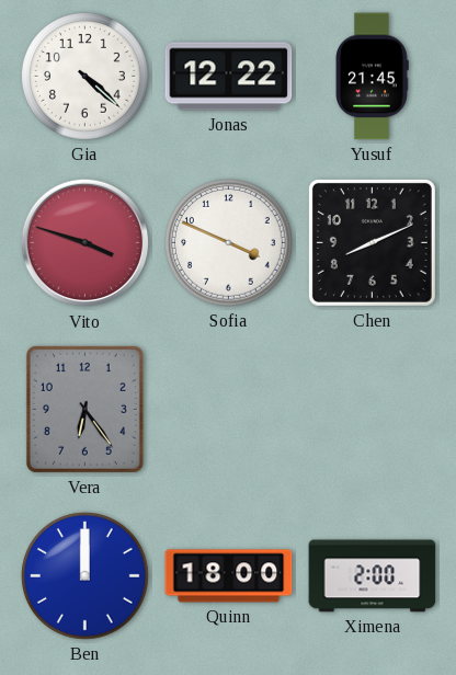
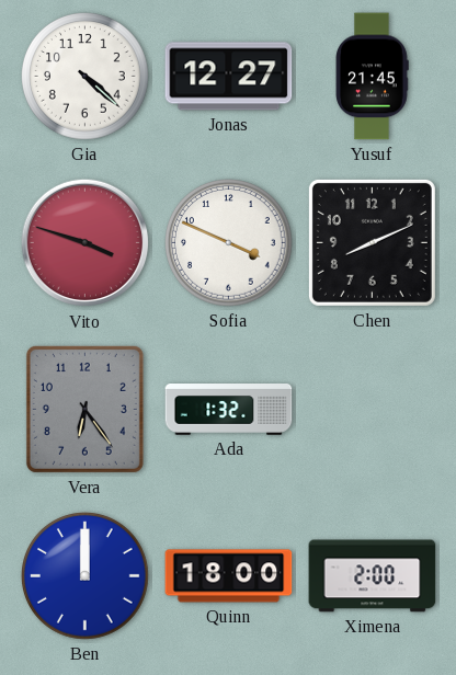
Jonas: 12:22 -> 12:27 (229, 77)
Ada: none -> 1:32 (229, 410)
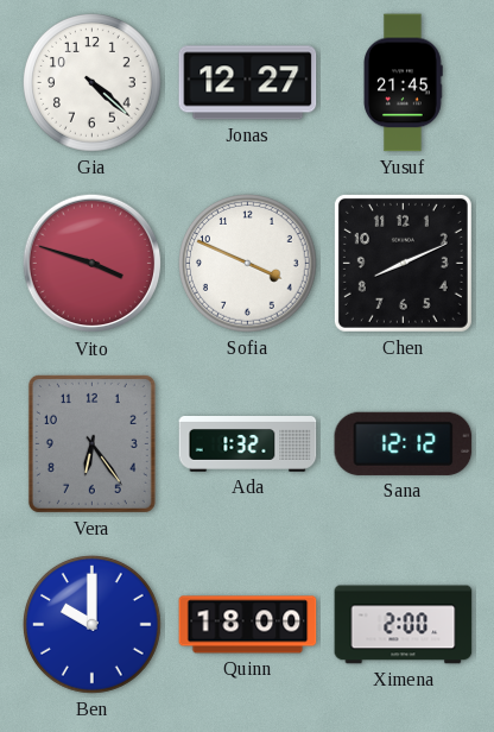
Sana: none -> 12:12 (404, 443)
Ben: 12:00 -> 10:00 (93, 625)
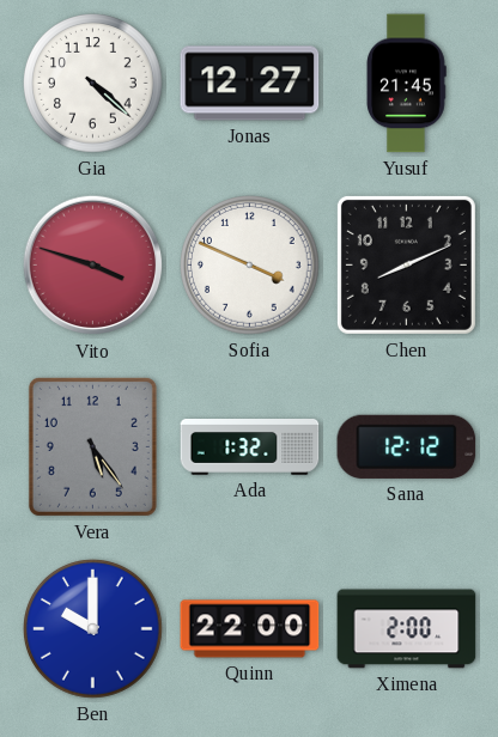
Vera: 6:24 -> 5:24 (92, 446)
Quinn: 18:00 -> 22:00 (250, 629)
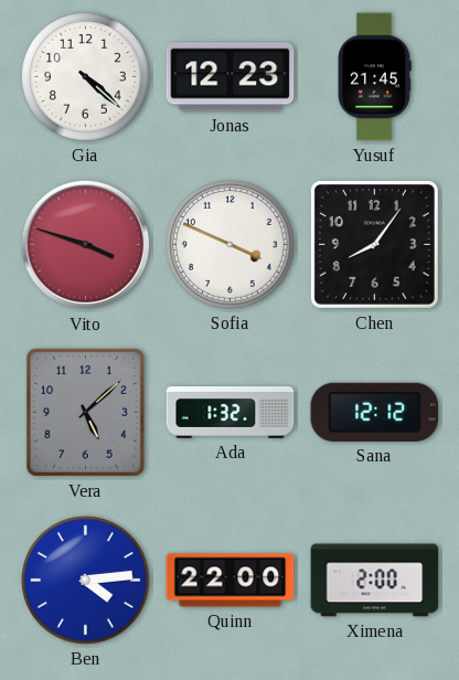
Jonas: 12:27 -> 12:23 (231, 77)
Chen: 8:11 -> 8:06 (374, 244)
Vera: 5:24 -> 5:08 (85, 412)
Ben: 10:00 -> 4:14 (86, 581)
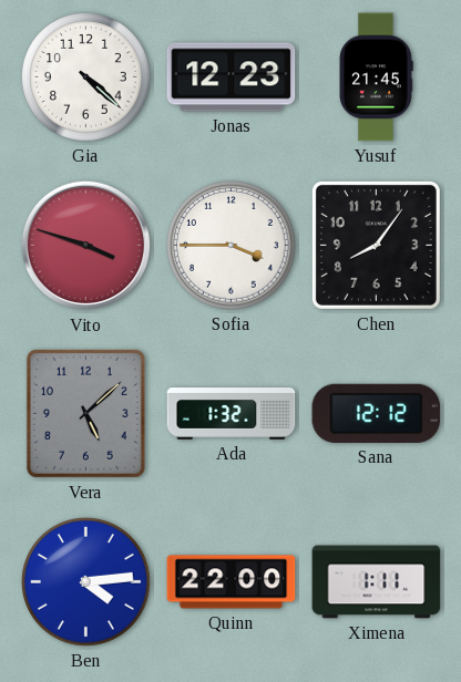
Sofia: 3:49 -> 3:45 (232, 246)
Ximena: 2:00 -> 1:11 (377, 582)
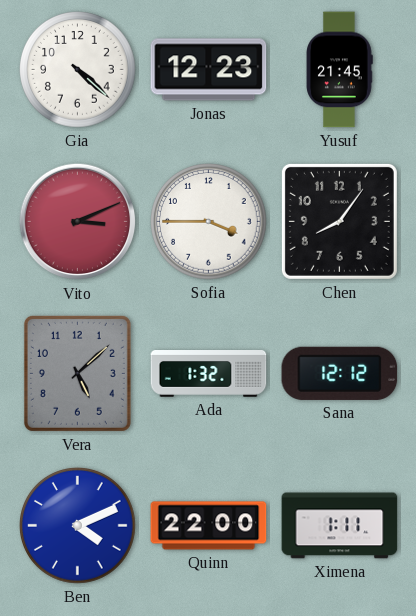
Vito: 3:48 -> 3:11 (78, 222)
Ben: 4:14 -> 4:11 (78, 526)
